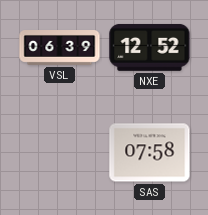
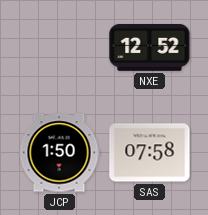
VSL: 06:39 -> none (60, 48)
JCP: none -> 1:50 (59, 153)
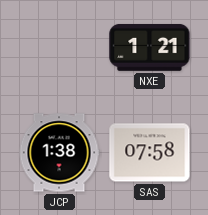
NXE: 12:52 -> 1:21 (150, 47)
JCP: 1:50 -> 1:38 (59, 153)
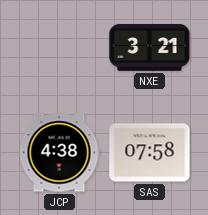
NXE: 1:21 -> 3:21 (150, 47)
JCP: 1:38 -> 4:38 (59, 153)
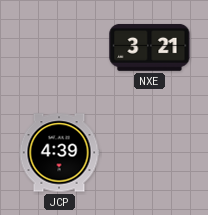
JCP: 4:38 -> 4:39 (59, 153)
SAS: 07:58 -> none (150, 153)
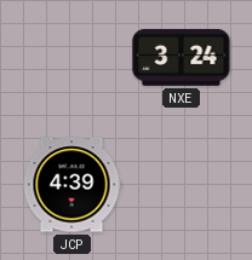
NXE: 3:21 -> 3:24 (182, 57)
